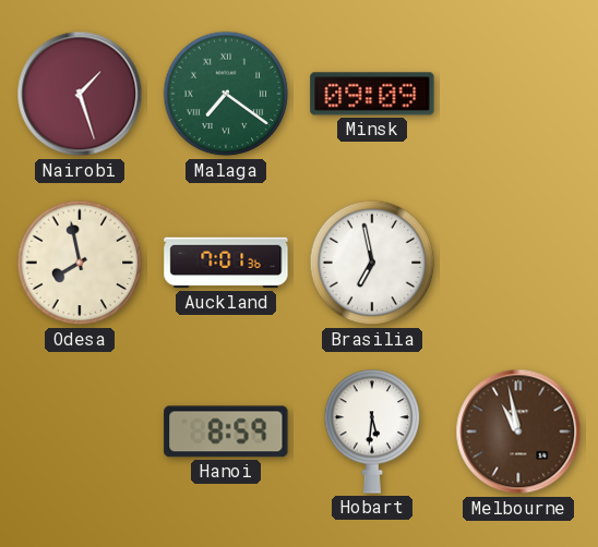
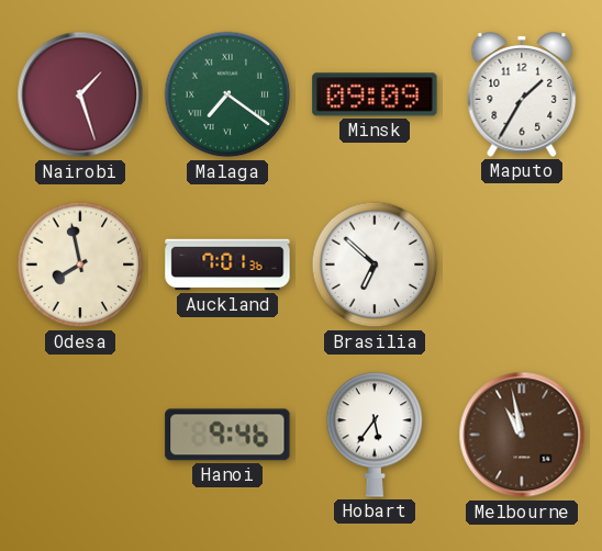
Maputo: none -> 1:35 (522, 94)
Brasilia: 6:58 -> 6:52 (375, 265)
Hanoi: 8:59 -> 9:46 (227, 435)
Hobart: 5:31 -> 5:36 (375, 435)
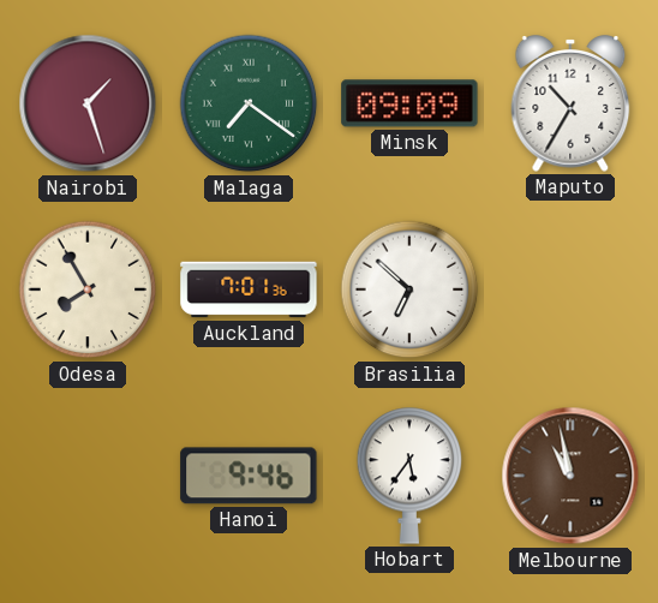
Maputo: 1:35 -> 10:35 (570, 103)
Odesa: 7:58 -> 7:55 (88, 289)
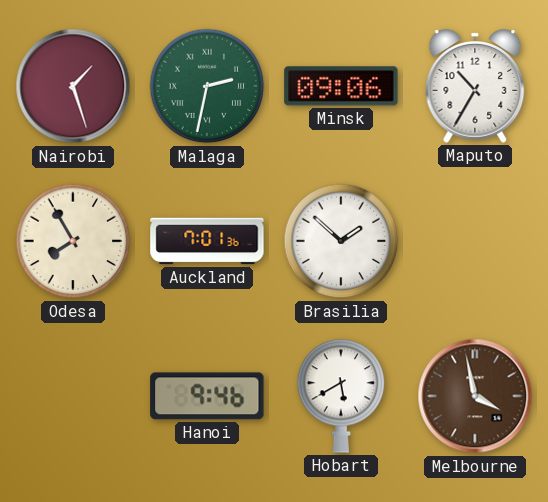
Malaga: 7:21 -> 2:32 (207, 86)
Minsk: 09:09 -> 09:06 (341, 86)
Brasilia: 6:52 -> 1:52 (341, 241)
Hobart: 5:36 -> 5:40 (341, 396)
Melbourne: 10:58 -> 3:58 (475, 396)
